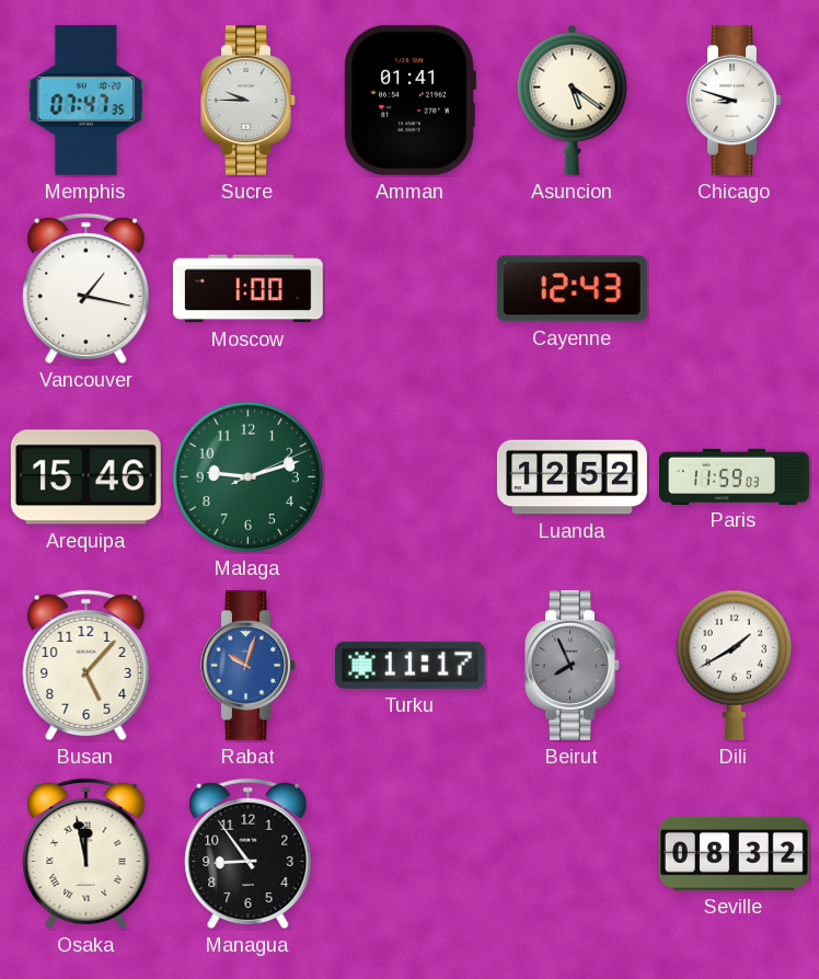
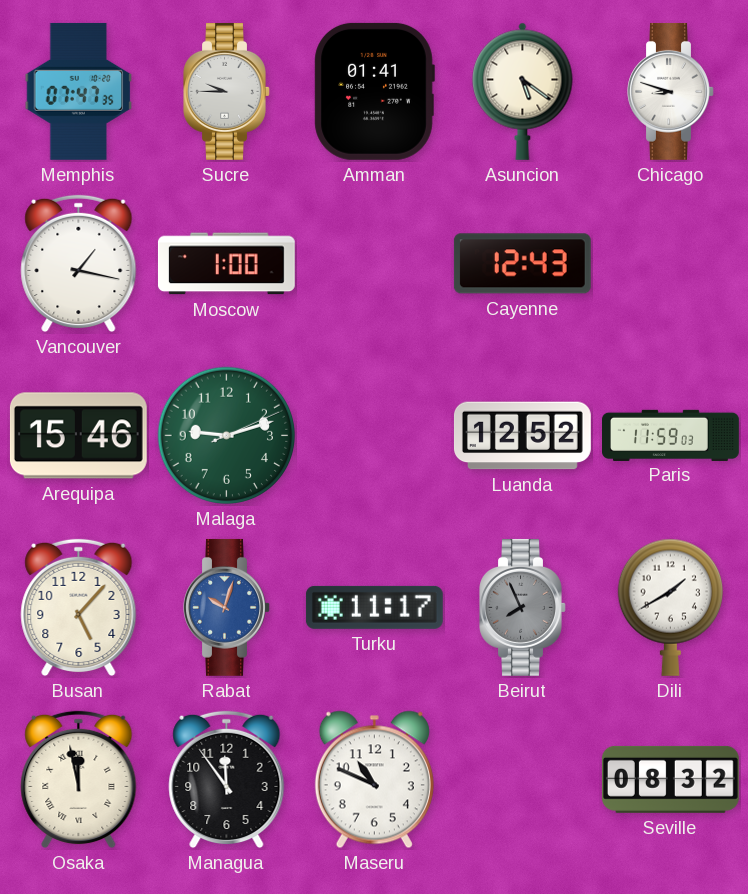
Managua: 8:54 -> 11:54 (227, 780)
Maseru: none -> 10:49 (374, 780)
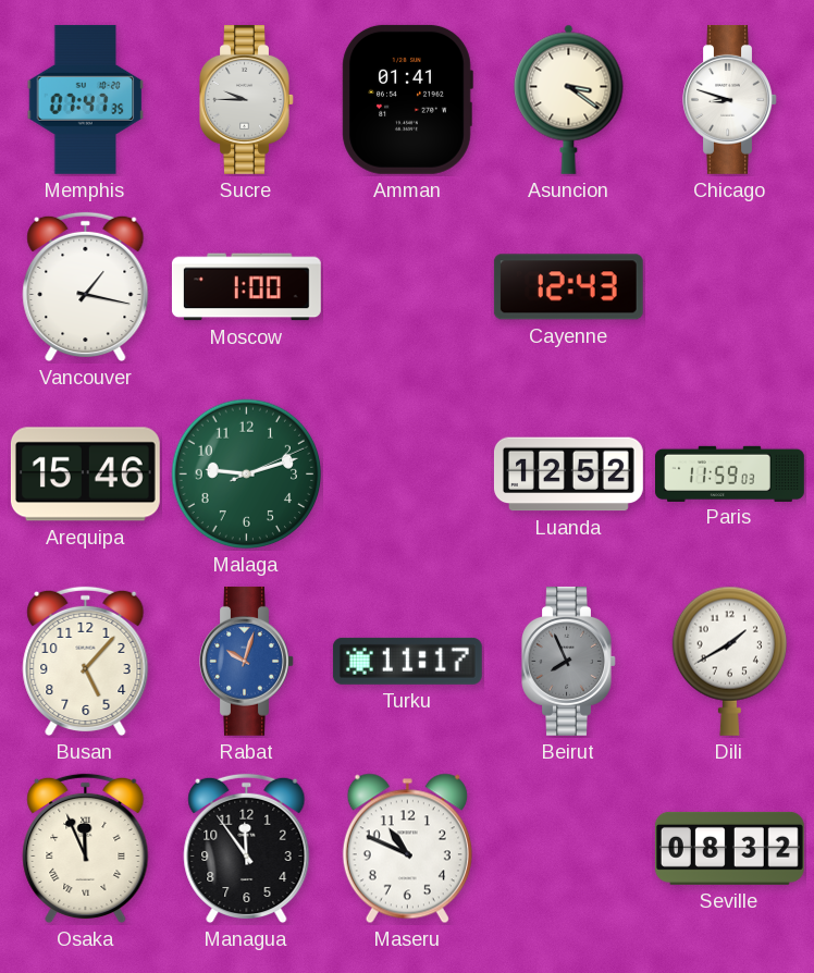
Asuncion: 5:21 -> 3:21 (569, 99)
Osaka: 11:58 -> 11:56 (86, 849)
